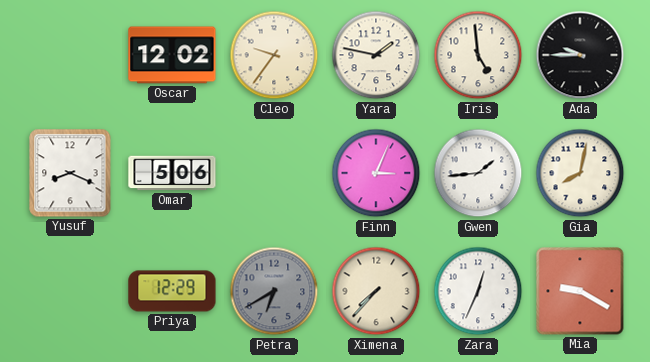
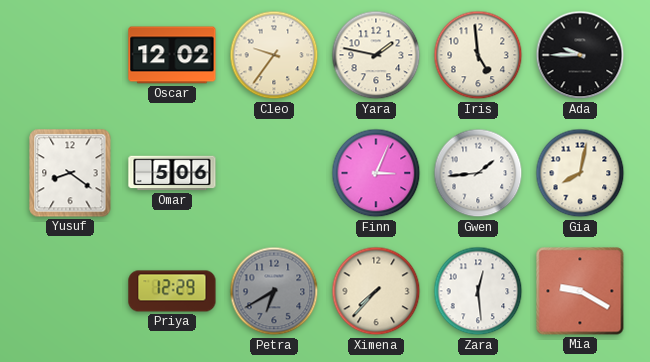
Yusuf: 8:19 -> 8:21 (70, 173)
Zara: 12:34 -> 12:29 (478, 291)
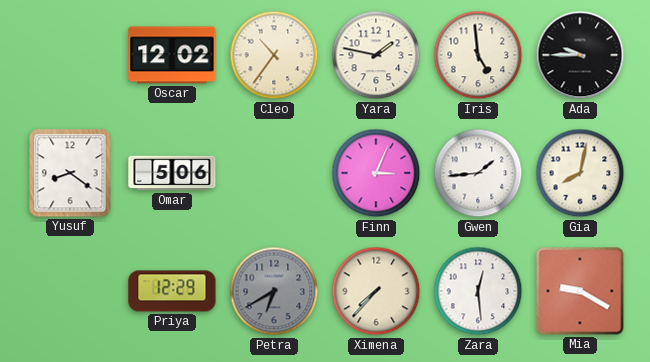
Cleo: 9:36 -> 10:36 (274, 55)
